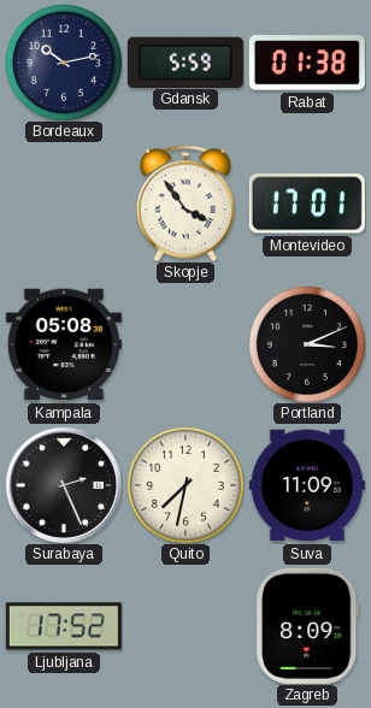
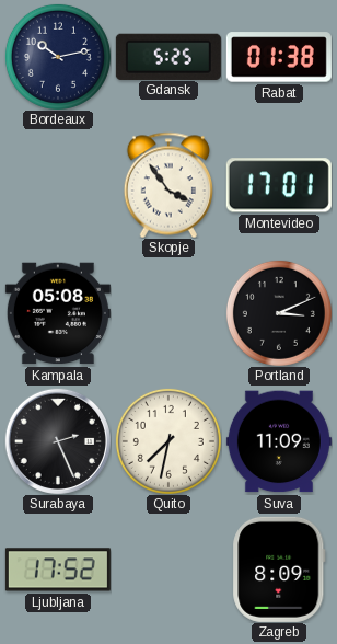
Gdansk: 5:59 -> 5:25 (168, 56)
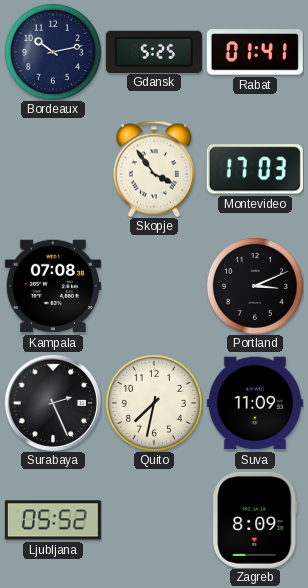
Rabat: 01:38 -> 01:41 (255, 52)
Montevideo: 17:01 -> 17:03 (255, 169)
Kampala: 05:08 -> 07:08 (53, 286)
Ljubljana: 17:52 -> 05:52 (53, 520)
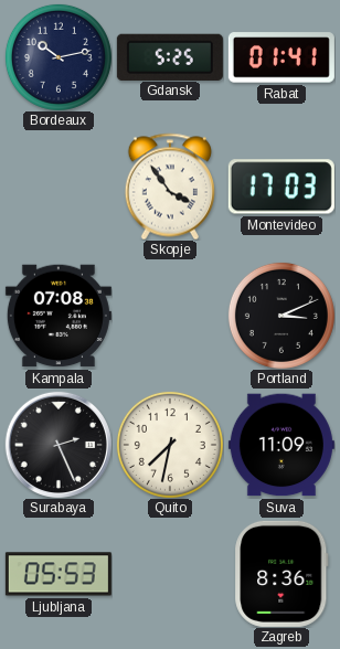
Ljubljana: 05:52 -> 05:53 (59, 574)
Zagreb: 8:09 -> 8:36 (281, 574)
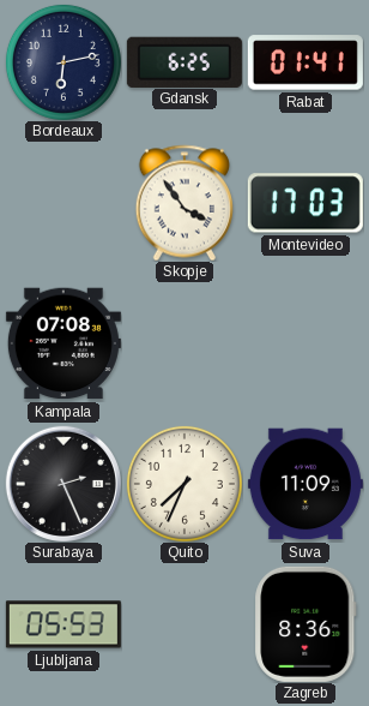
Bordeaux: 10:13 -> 6:13 (63, 62)
Gdansk: 5:25 -> 6:25 (184, 61)
Portland: 3:11 -> none (281, 316)
Quito: 7:32 -> 7:34 (184, 484)
